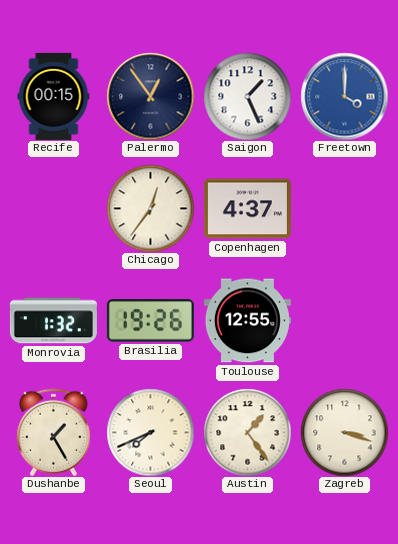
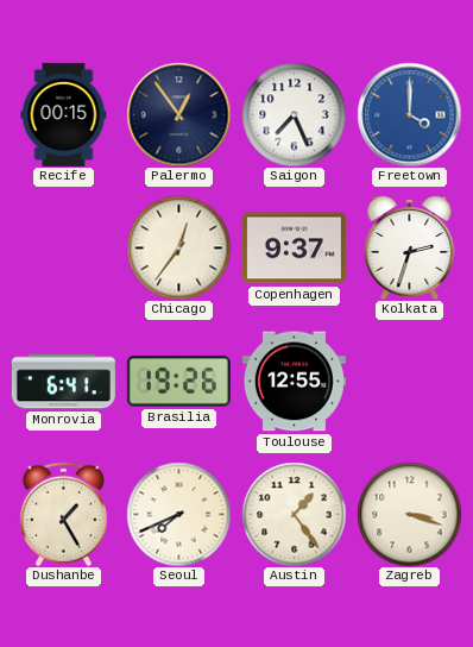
Saigon: 1:26 -> 7:26 (294, 114)
Copenhagen: 4:37 -> 9:37 (294, 249)
Kolkata: none -> 2:33 (410, 247)
Monrovia: 1:32 -> 6:41 (63, 382)
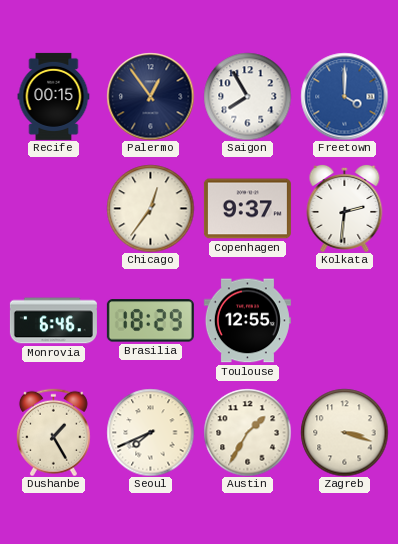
Saigon: 7:26 -> 7:55 (247, 96)
Kolkata: 2:33 -> 2:31 (345, 208)
Monrovia: 6:41 -> 6:46 (53, 321)
Brasilia: 19:26 -> 18:29 (150, 321)
Austin: 1:24 -> 1:35 (247, 432)
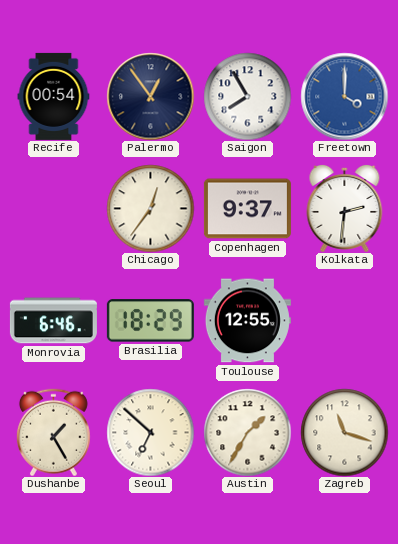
Recife: 00:15 -> 00:54 (54, 96)
Seoul: 7:41 -> 6:52 (150, 432)
Zagreb: 3:18 -> 11:18 (344, 432)
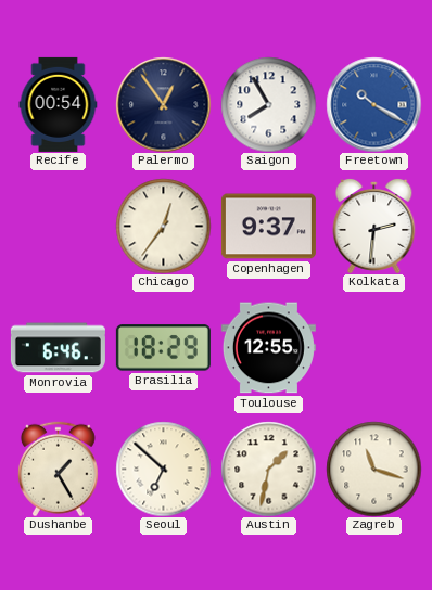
Freetown: 4:00 -> 10:20 (373, 104)
Austin: 1:35 -> 1:32 (268, 469)
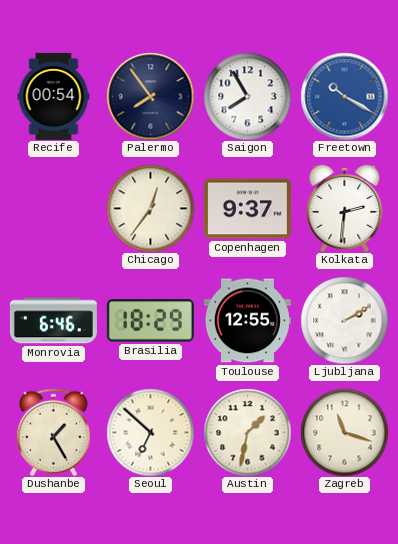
Palermo: 12:54 -> 7:54 (150, 96)
Ljubljana: none -> 2:10 (344, 320)
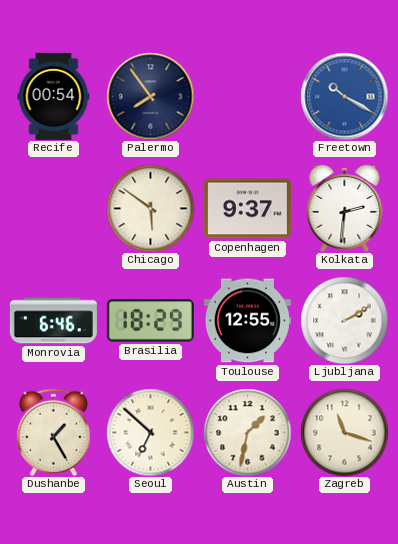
Saigon: 7:55 -> none (247, 96)
Chicago: 12:36 -> 5:51 (150, 208)
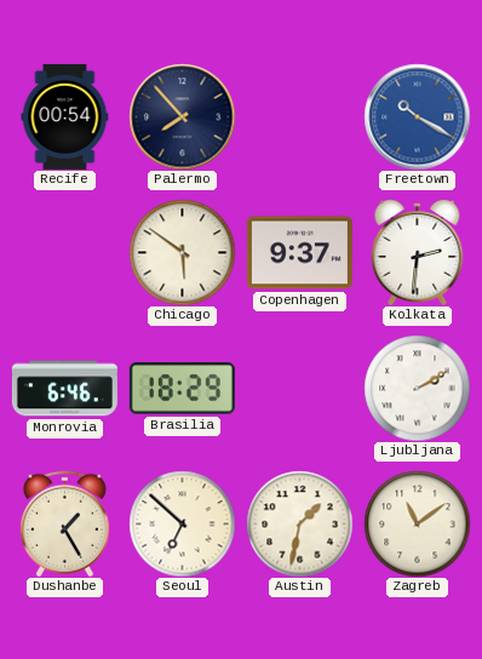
Palermo: 7:54 -> 7:53 (182, 116)
Toulouse: 12:55 -> none (247, 321)
Zagreb: 11:18 -> 11:09 (417, 523)
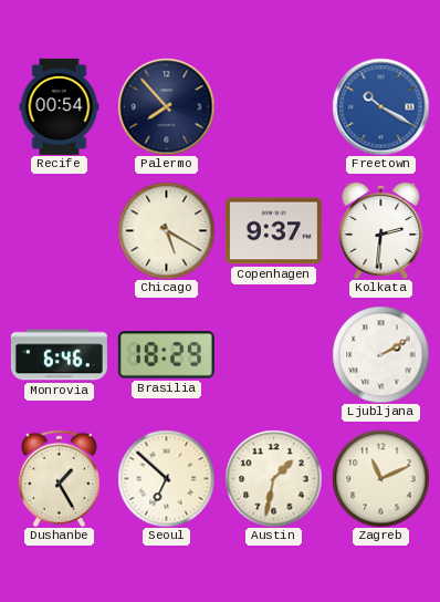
Chicago: 5:51 -> 5:20 (166, 230)
Zagreb: 11:09 -> 11:11 (380, 478)
